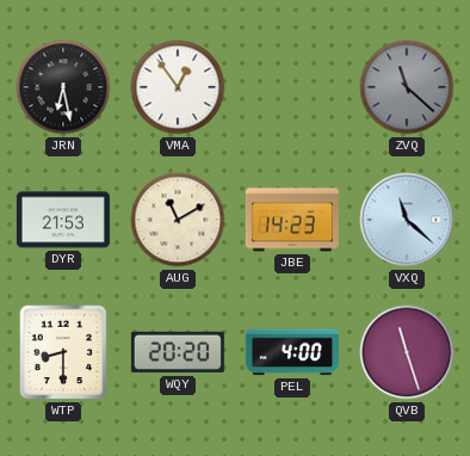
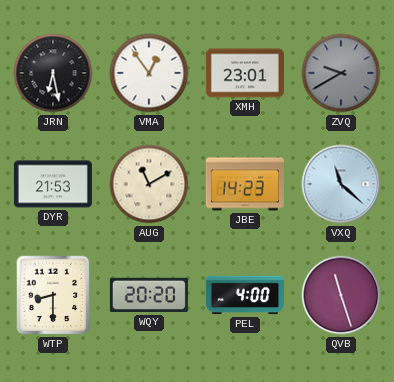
XMH: none -> 23:01 (245, 73)
ZVQ: 11:22 -> 9:40 (341, 73)
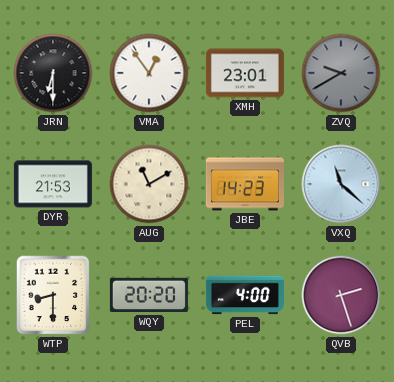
JRN: 6:28 -> 6:30 (53, 73)
QVB: 11:27 -> 2:27 (341, 295)
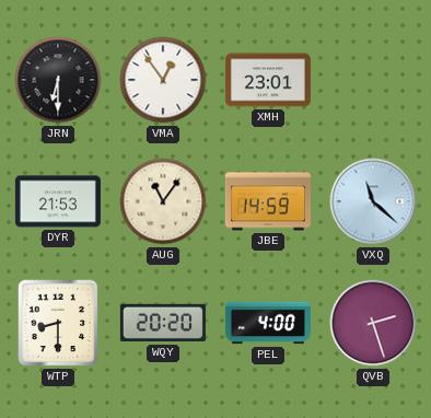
ZVQ: 9:40 -> none (341, 73)
AUG: 11:10 -> 11:06 (163, 201)
JBE: 14:23 -> 14:59 (268, 201)
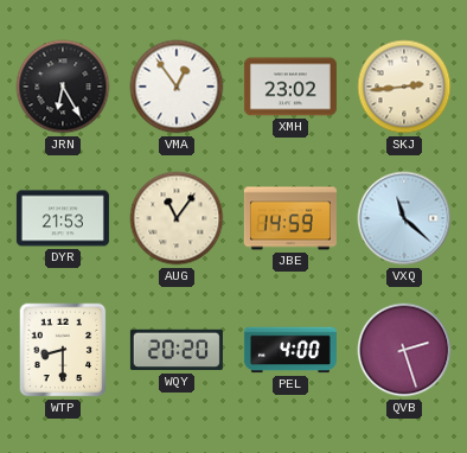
JRN: 6:30 -> 6:25 (63, 87)
XMH: 23:01 -> 23:02 (290, 87)
SKJ: none -> 2:44 (404, 87)
